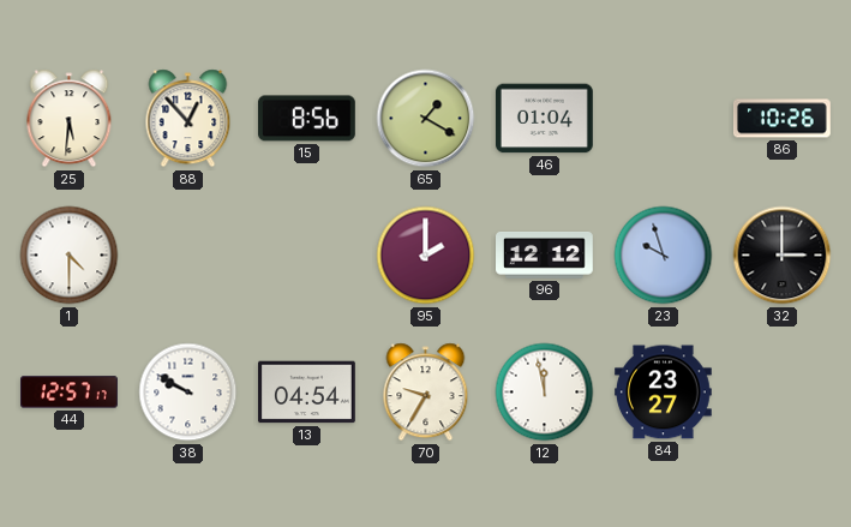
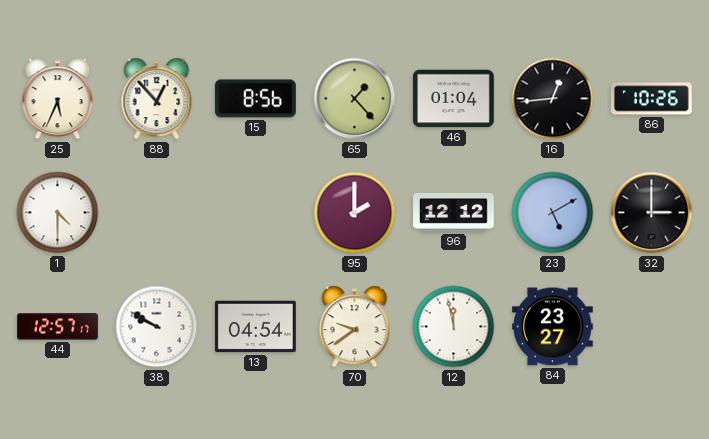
25: 5:31 -> 5:34 (58, 99)
65: 1:20 -> 1:23 (355, 99)
16: none -> 12:44 (553, 99)
23: 9:57 -> 5:10 (553, 213)
70: 9:35 -> 9:39 (355, 327)
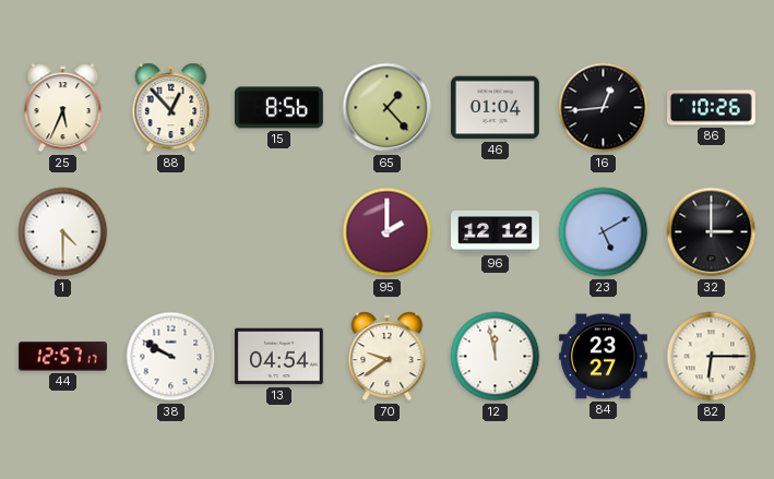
82: none -> 6:15 (712, 357)
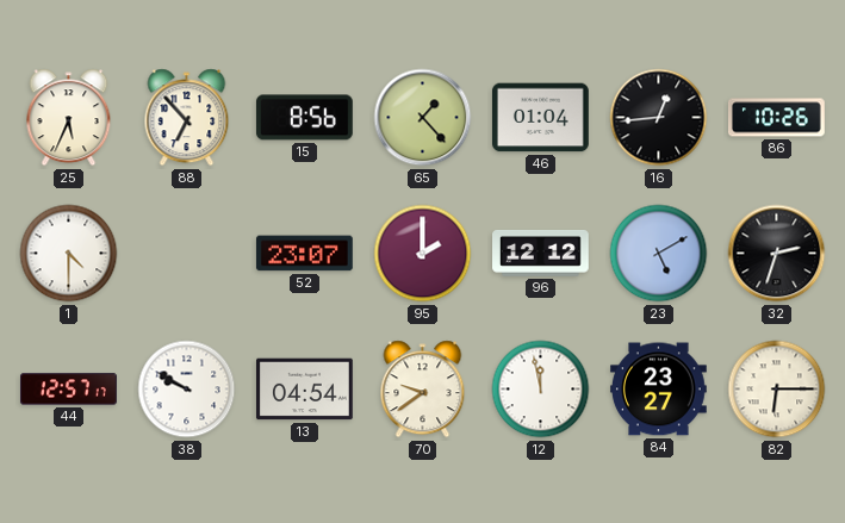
88: 12:53 -> 6:53 (187, 118)
52: none -> 23:07 (304, 254)
32: 3:00 -> 2:33 (777, 254)
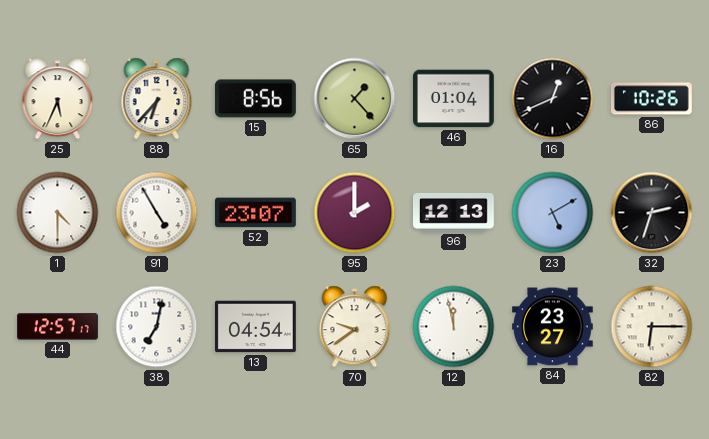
88: 6:53 -> 6:37 (157, 99)
16: 12:44 -> 12:41 (553, 99)
91: none -> 4:55 (157, 213)
96: 12:12 -> 12:13 (454, 213)
38: 9:50 -> 7:02 (157, 327)
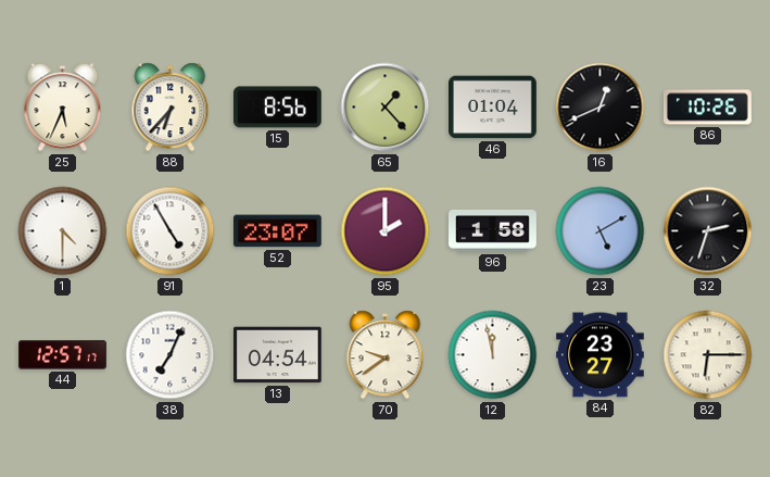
96: 12:13 -> 1:58 (493, 231)
38: 7:02 -> 7:04 (171, 355)
